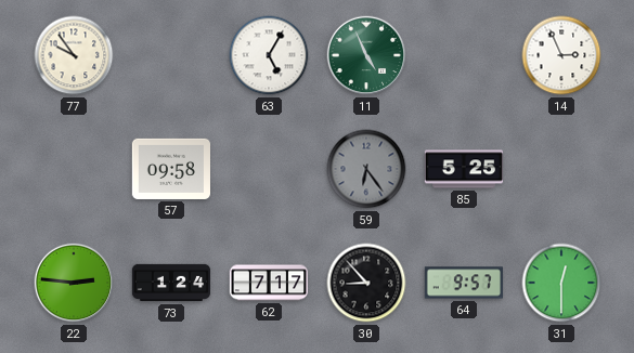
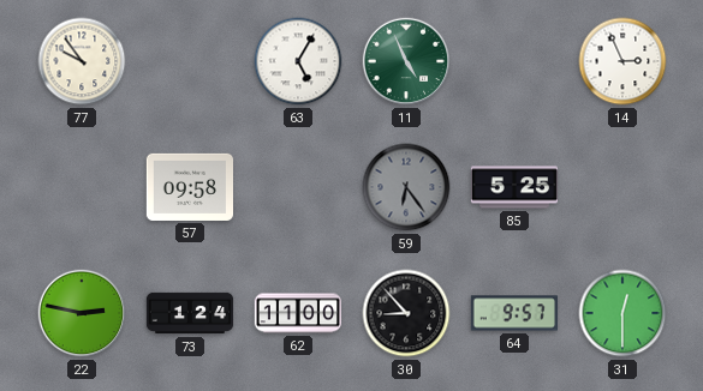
22: 2:46 -> 2:47 (82, 313)
62: 7:17 -> 11:00 (298, 313)
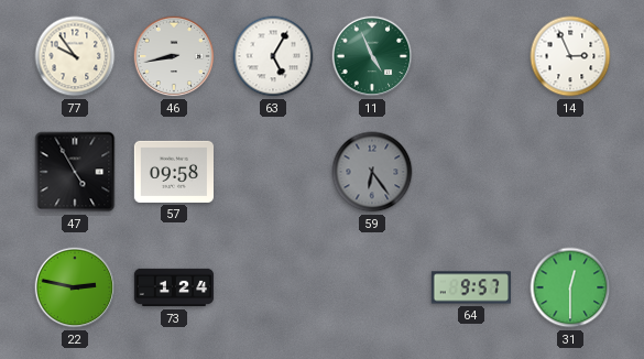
46: none -> 8:43 (174, 56)
47: none -> 4:55 (75, 172)
85: 5:25 -> none (513, 187)
62: 11:00 -> none (298, 313)
30: 8:53 -> none (406, 313)
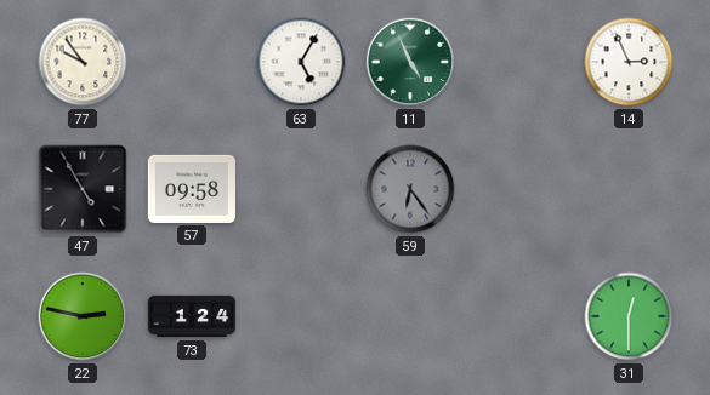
46: 8:43 -> none (174, 56)
64: 9:57 -> none (470, 287)
